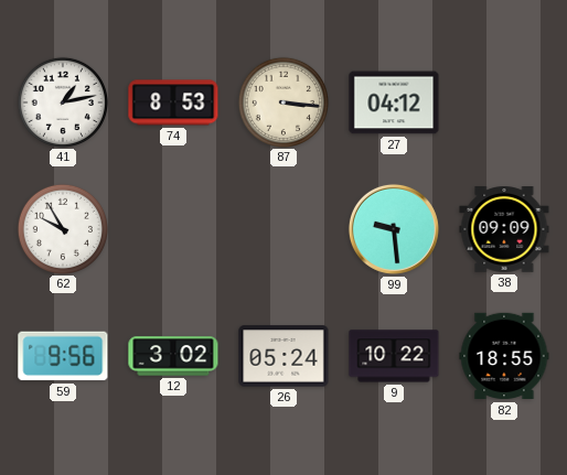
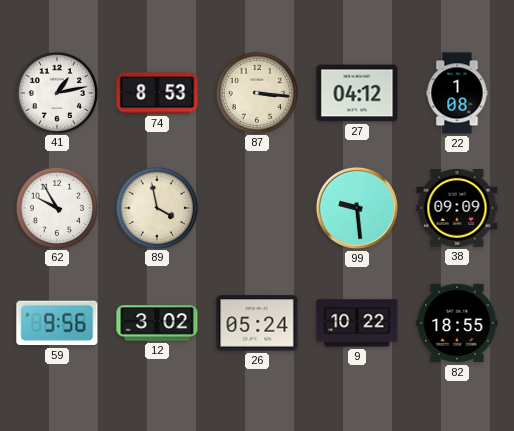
22: none -> 1:08 (457, 93)
89: none -> 3:58 (156, 207)
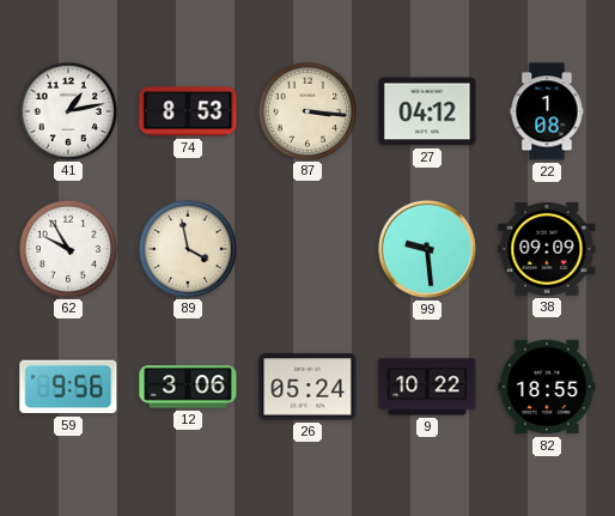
12: 3:02 -> 3:06 (188, 387)
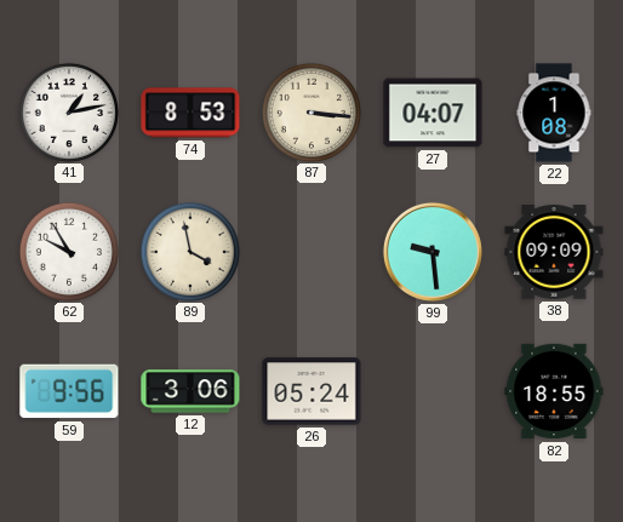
27: 04:12 -> 04:07 (433, 113)
9: 10:22 -> none (427, 387)
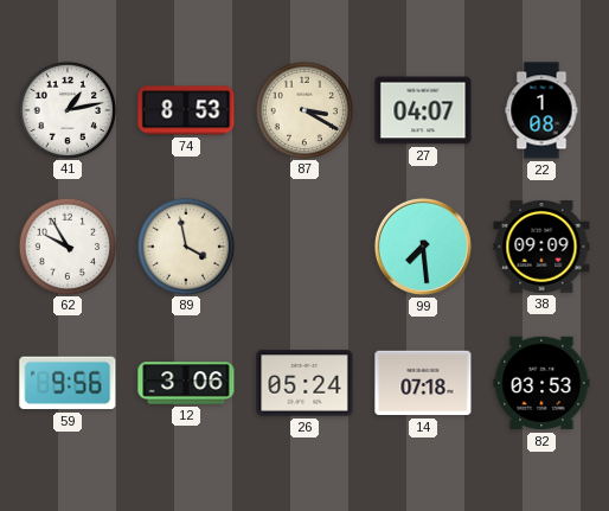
87: 3:16 -> 3:20 (303, 109)
99: 9:29 -> 7:29 (423, 247)
14: none -> 07:18 (423, 383)
82: 18:55 -> 03:53 (541, 383)
